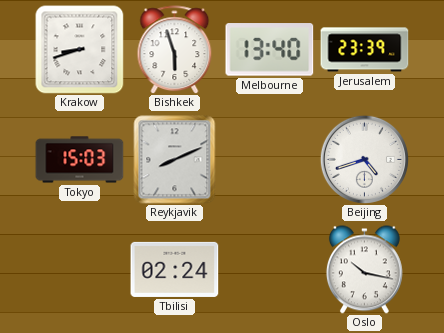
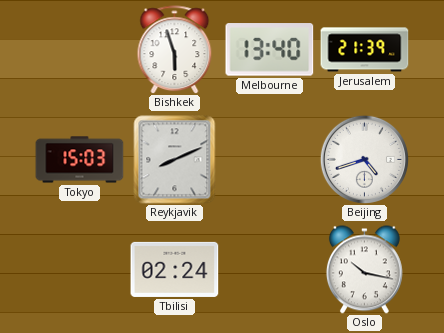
Krakow: 8:42 -> none (80, 50)
Jerusalem: 23:39 -> 21:39 (365, 50)
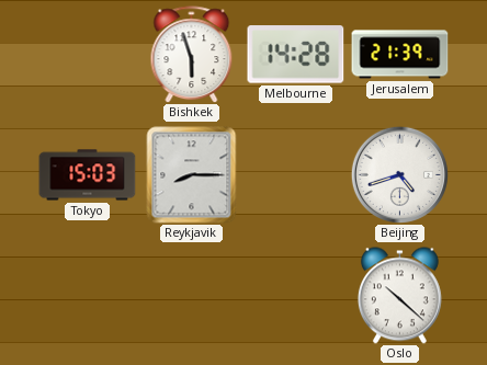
Melbourne: 13:40 -> 14:28 (296, 55)
Reykjavik: 8:11 -> 8:15 (192, 175)
Tbilisi: 02:24 -> none (175, 269)
Oslo: 10:17 -> 10:22 (399, 296)
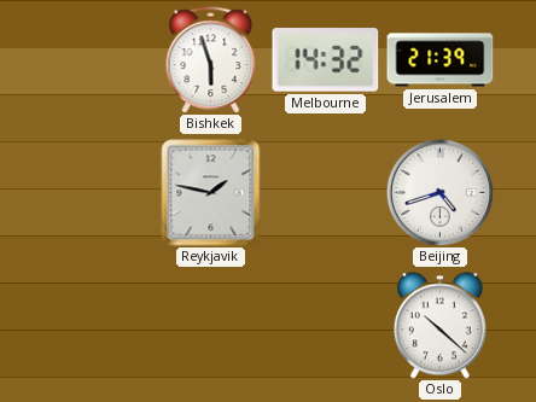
Melbourne: 14:28 -> 14:32 (326, 60)
Tokyo: 15:03 -> none (88, 175)
Reykjavik: 8:15 -> 1:47 (211, 193)
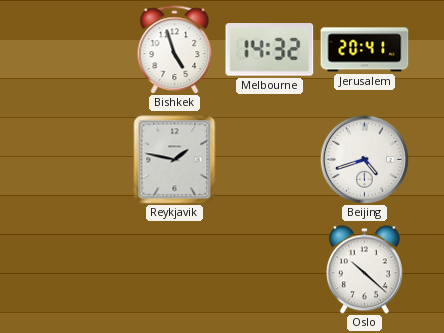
Bishkek: 5:57 -> 4:57 (175, 50)
Jerusalem: 21:39 -> 20:41 (365, 50)
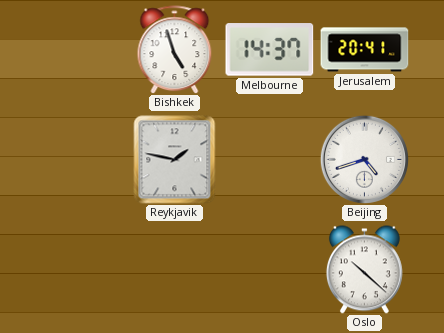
Melbourne: 14:32 -> 14:37 (270, 50)
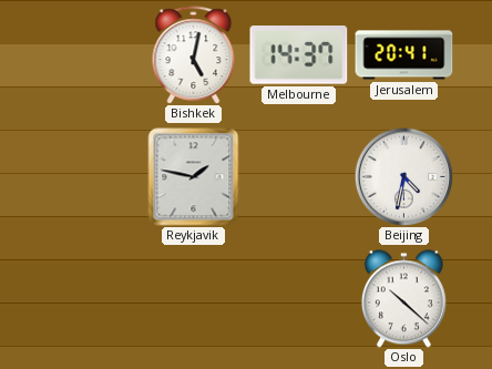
Bishkek: 4:57 -> 5:02 (194, 55)
Beijing: 4:42 -> 4:32 (403, 176)
